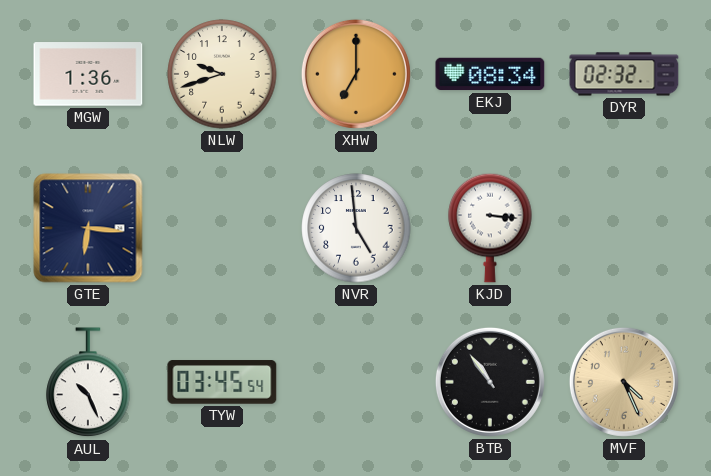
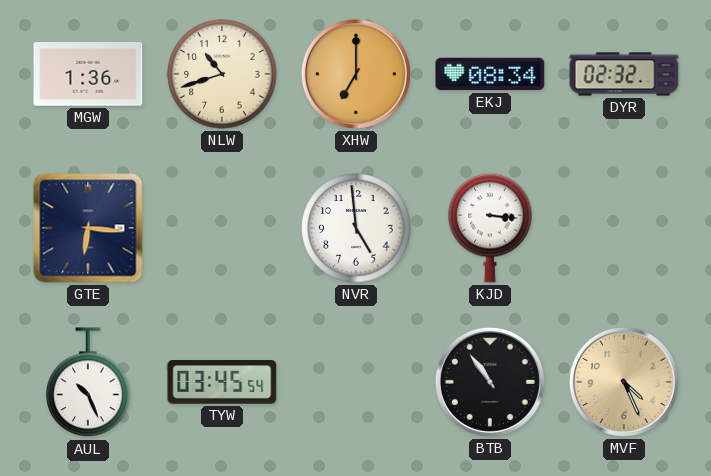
NLW: 9:42 -> 10:42 (222, 74)
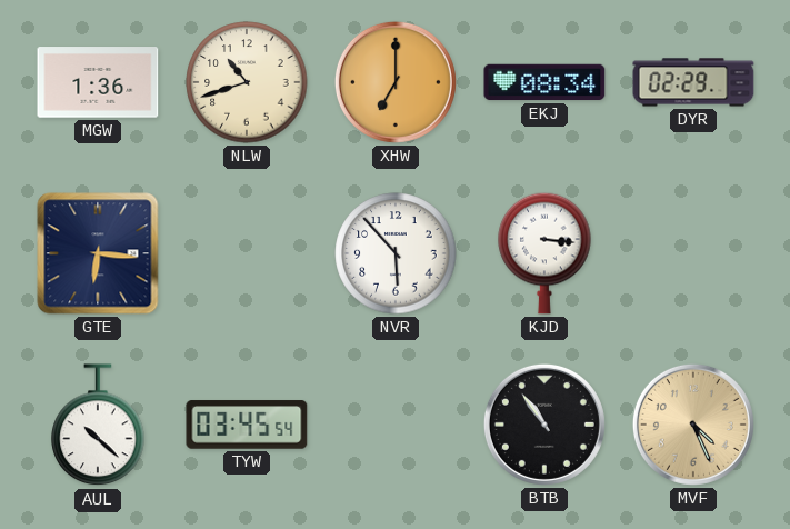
DYR: 02:32 -> 02:29 (693, 82)
NVR: 4:59 -> 5:53 (396, 253)
AUL: 10:26 -> 10:22 (98, 426)
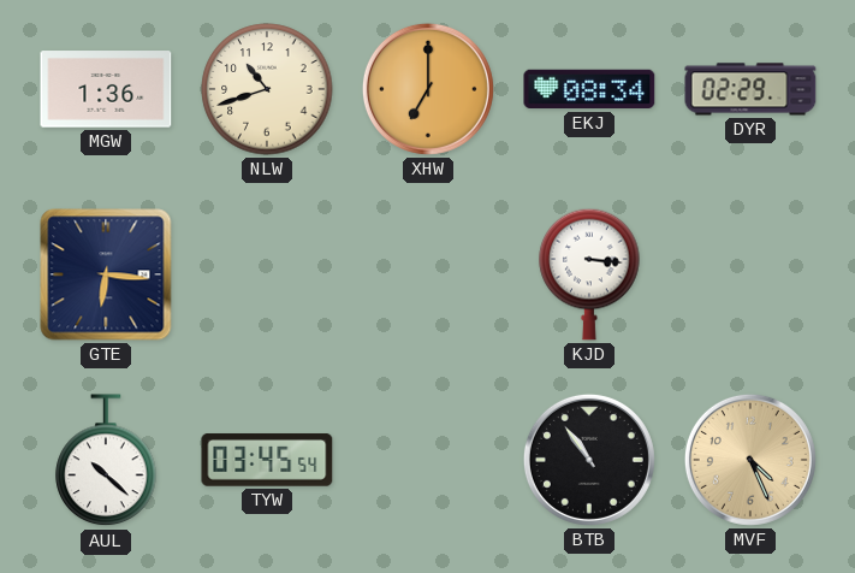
NVR: 5:53 -> none (396, 253)
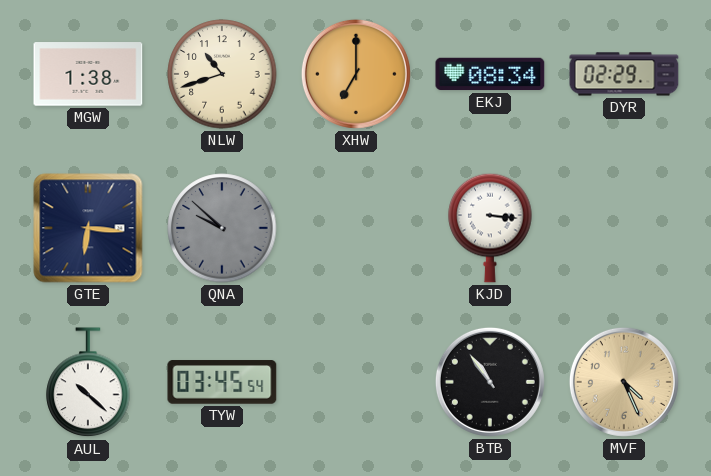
MGW: 1:36 -> 1:38 (88, 74)
QNA: none -> 9:52 (222, 228)
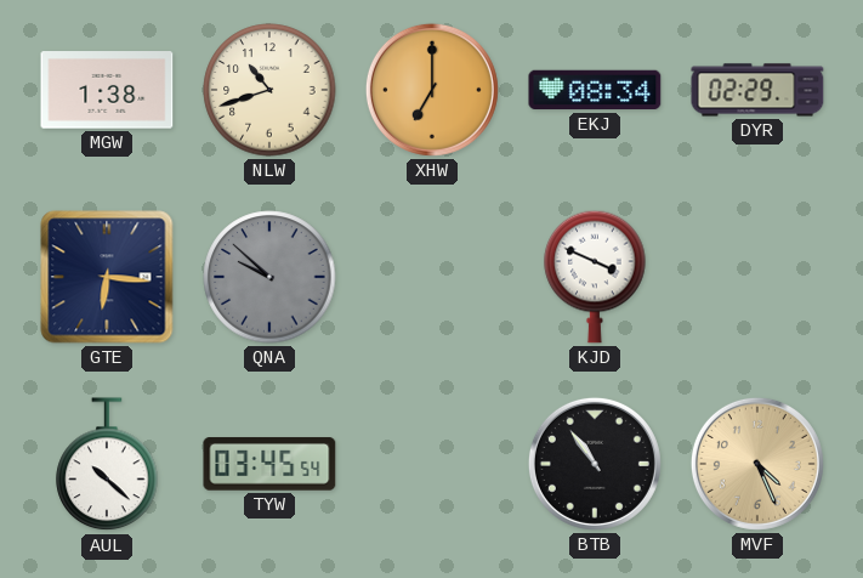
KJD: 3:16 -> 3:49 (595, 277)
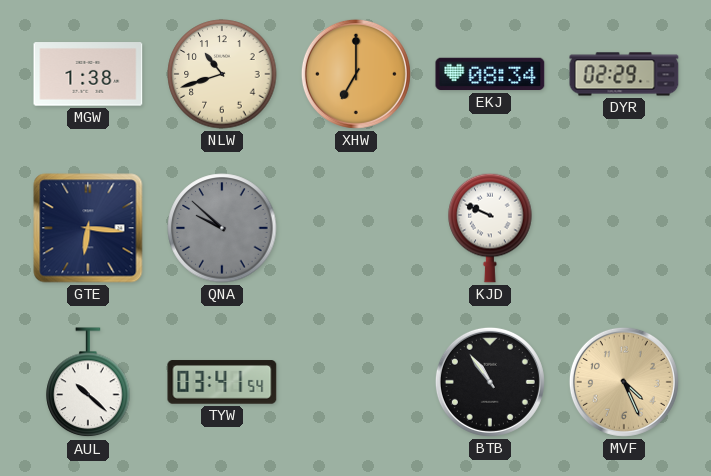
KJD: 3:49 -> 9:49 (490, 228)
TYW: 03:45 -> 03:41 (222, 382)
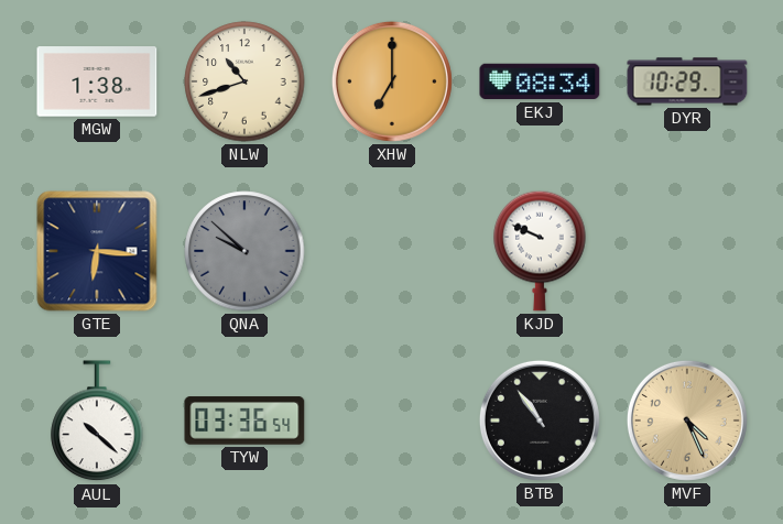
DYR: 02:29 -> 10:29 (687, 81)
TYW: 03:41 -> 03:36 (244, 421)
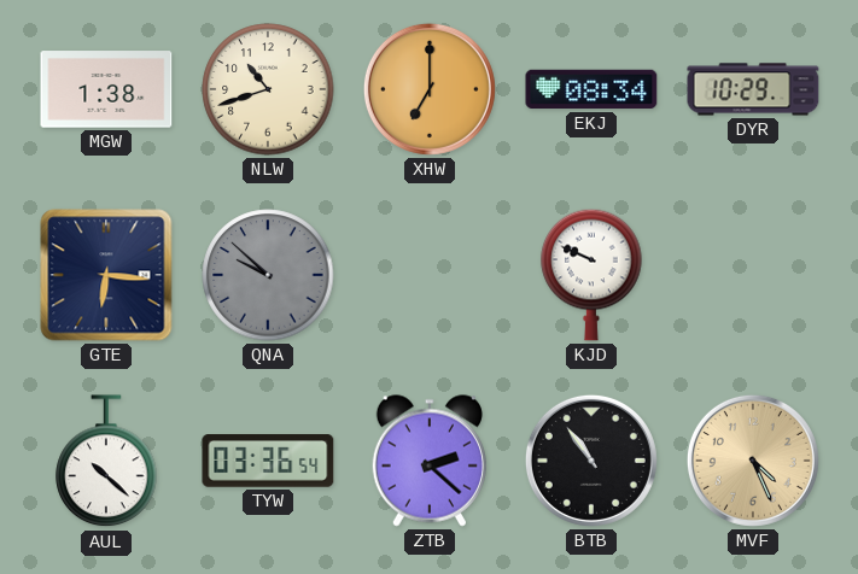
ZTB: none -> 2:22 (428, 461)
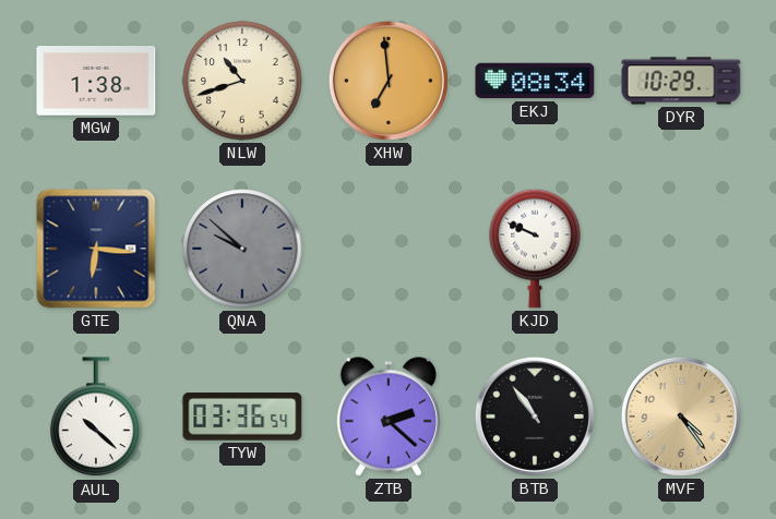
XHW: 7:00 -> 6:59 (389, 81)
MVF: 4:26 -> 4:24 (681, 417)
